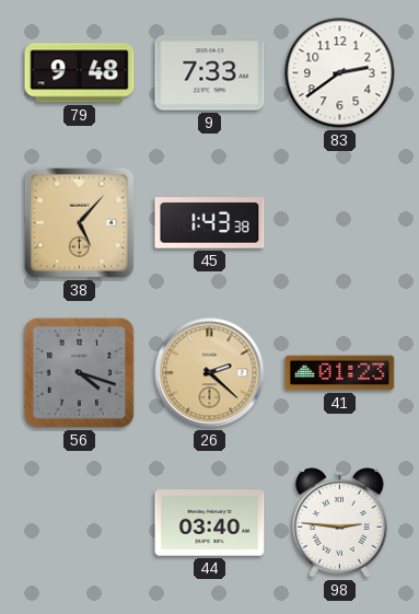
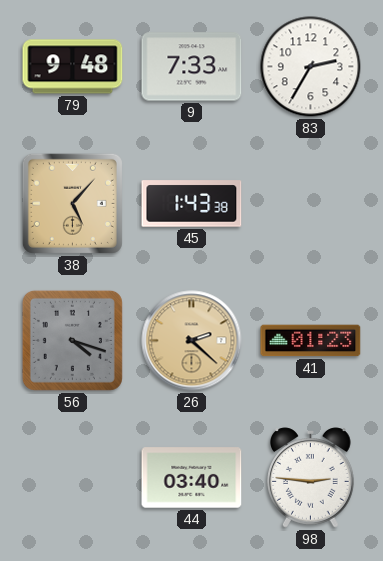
83: 2:39 -> 2:35 (311, 67)
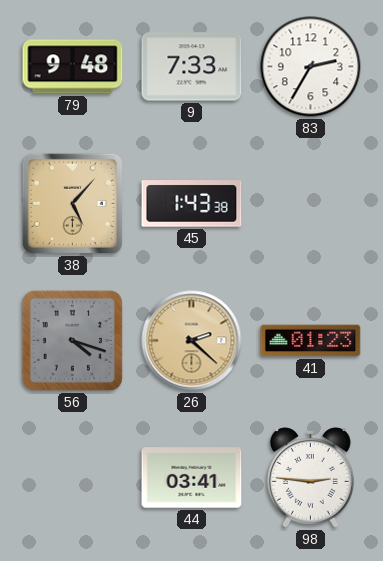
44: 03:40 -> 03:41 (192, 478)
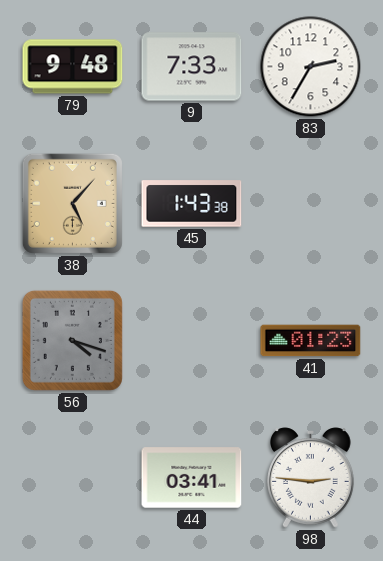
26: 2:22 -> none (192, 341)
